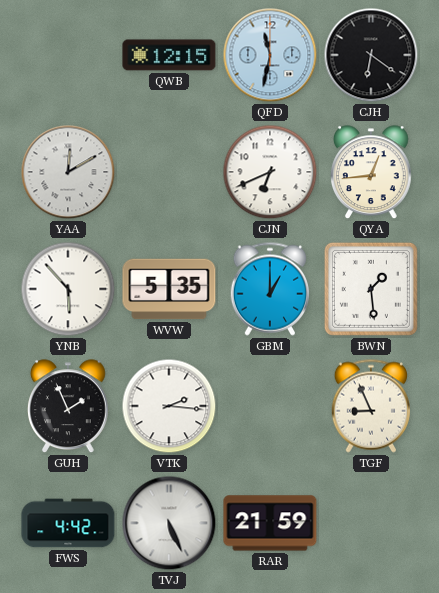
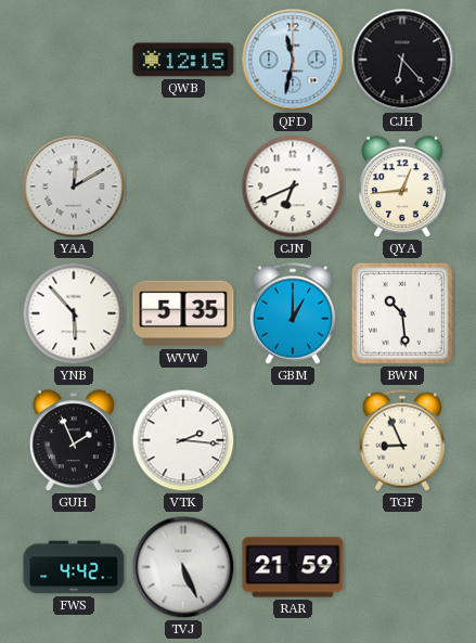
CJH: 6:21 -> 6:23 (402, 60)
BWN: 1:29 -> 10:29 (402, 313)
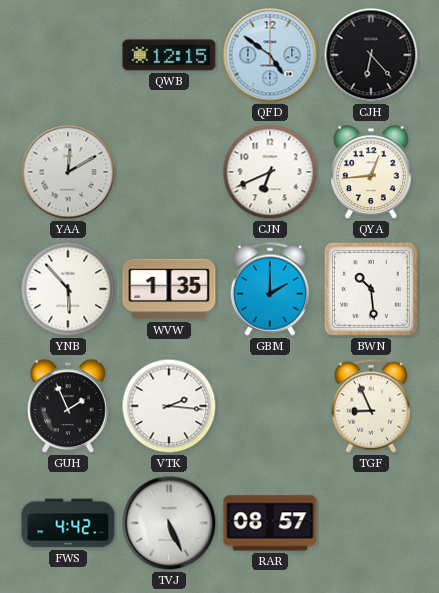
QFD: 11:32 -> 4:51 (270, 55)
WVW: 5:35 -> 1:35 (169, 289)
GBM: 1:00 -> 2:00 (269, 289)
RAR: 21:59 -> 08:57 (270, 523)
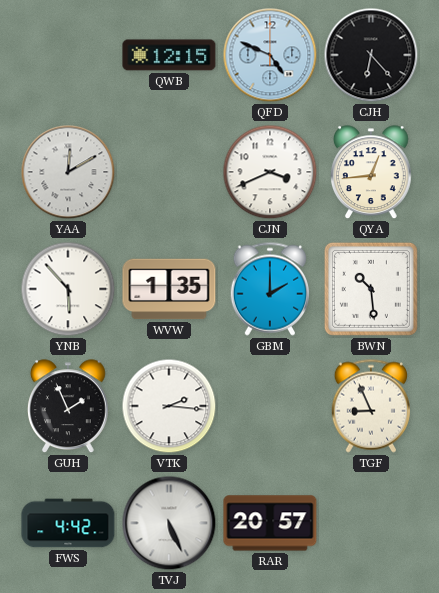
QFD: 4:51 -> 4:49 (270, 55)
CJN: 6:41 -> 3:41 (270, 172)
RAR: 08:57 -> 20:57 (270, 523)
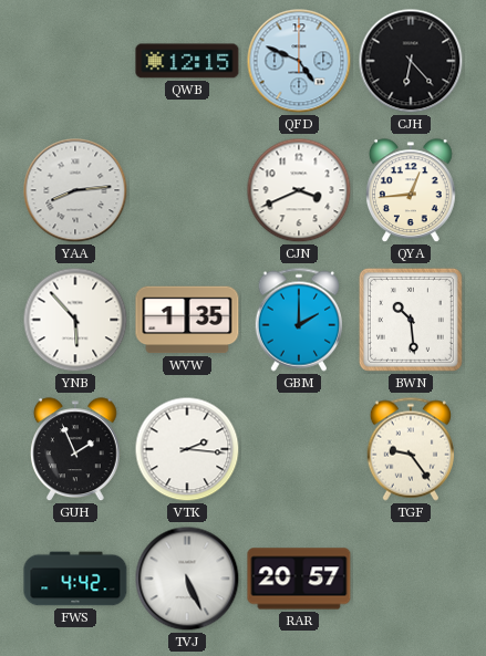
YAA: 12:10 -> 8:14 (75, 190)
TGF: 8:56 -> 9:24 (410, 449)
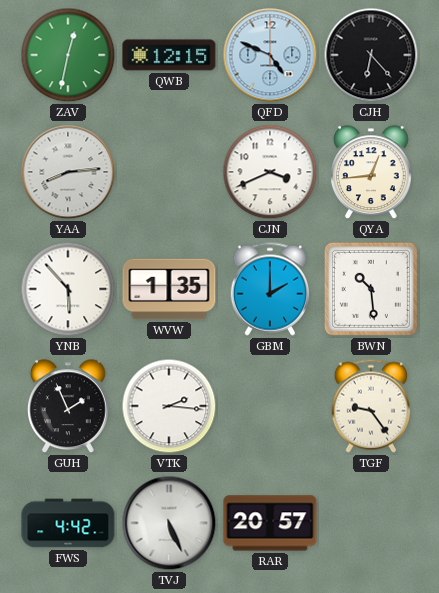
ZAV: none -> 12:32 (68, 55)
